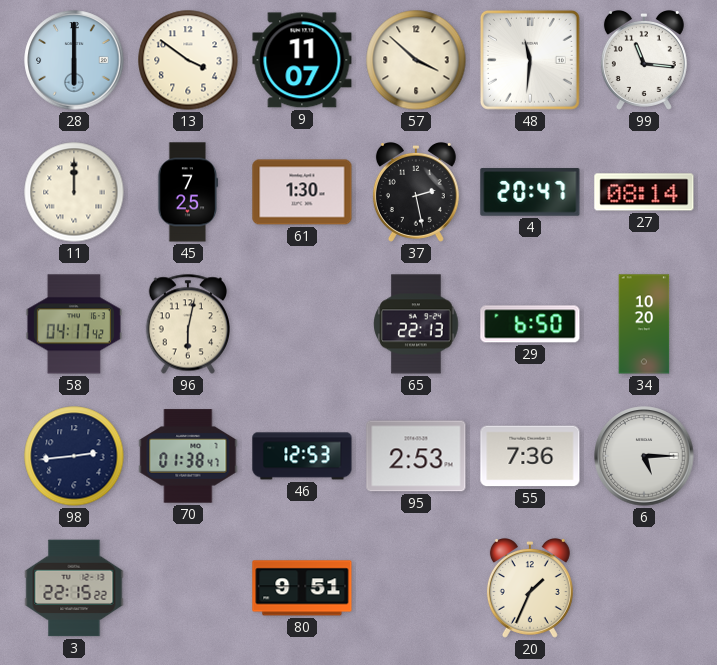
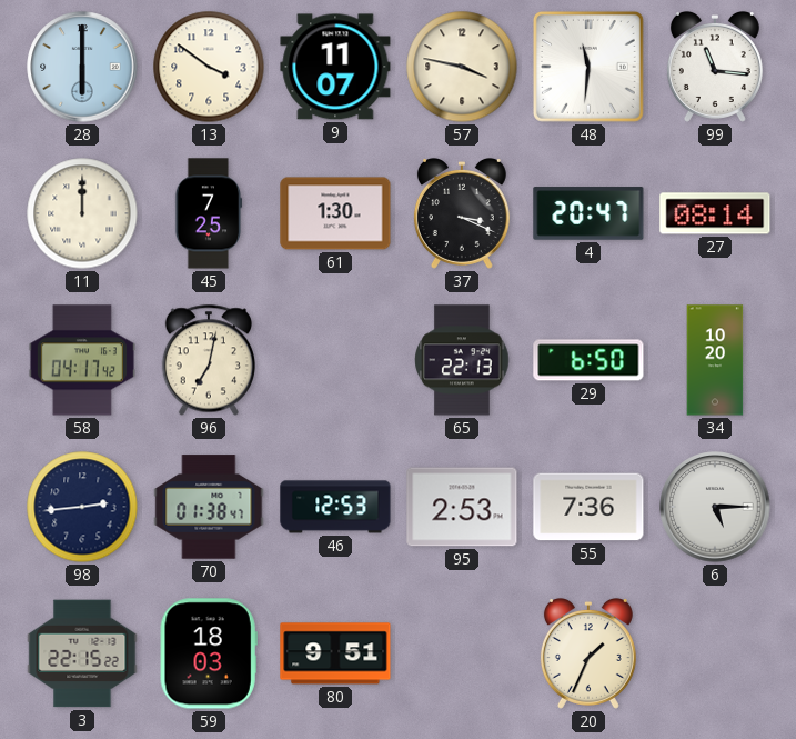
57: 3:52 -> 3:47 (462, 67)
37: 2:28 -> 3:19 (462, 214)
96: 6:02 -> 7:02 (209, 360)
59: none -> 18:03 (209, 653)
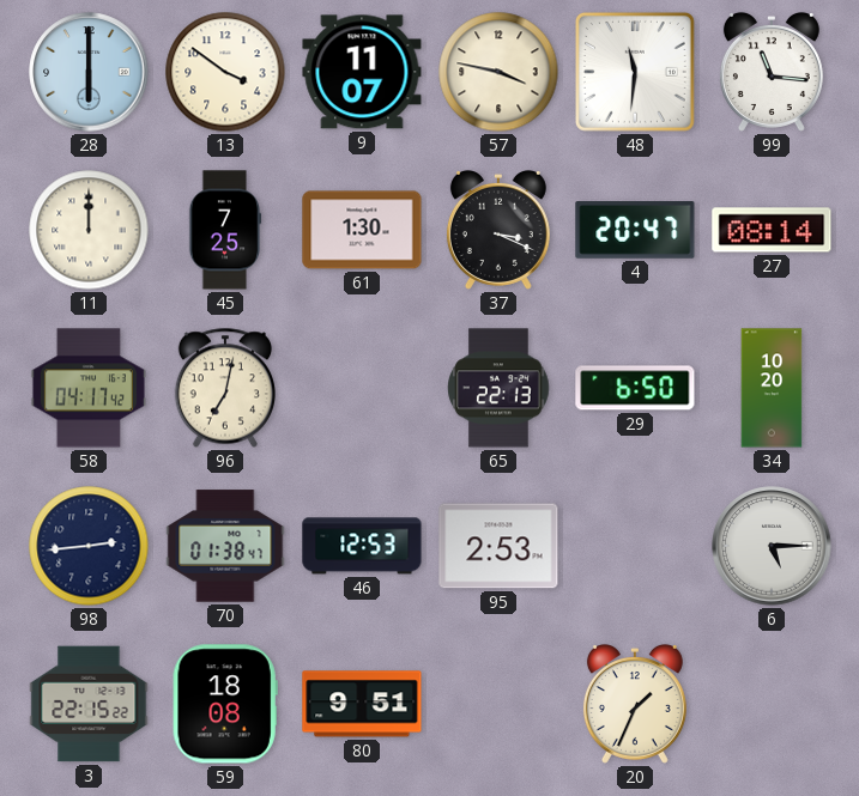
55: 7:36 -> none (588, 507)
59: 18:03 -> 18:08 (225, 704)
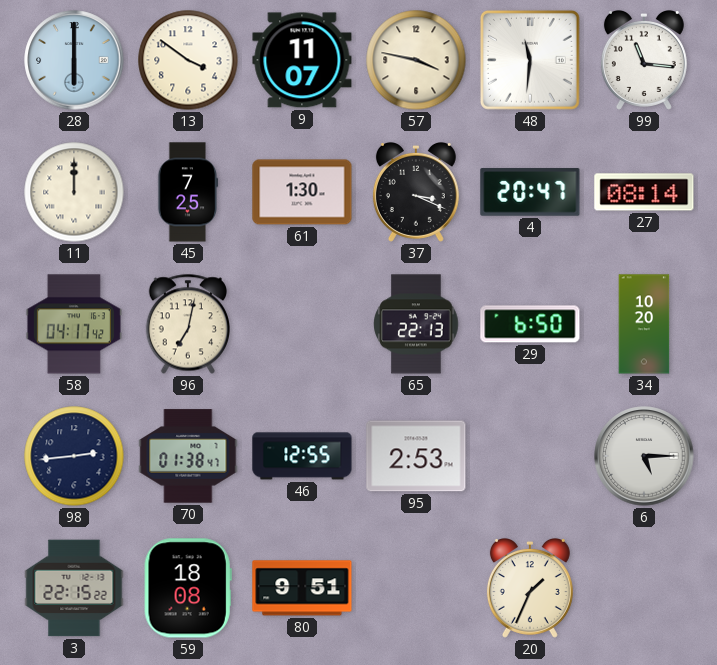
46: 12:53 -> 12:55 (302, 456)
